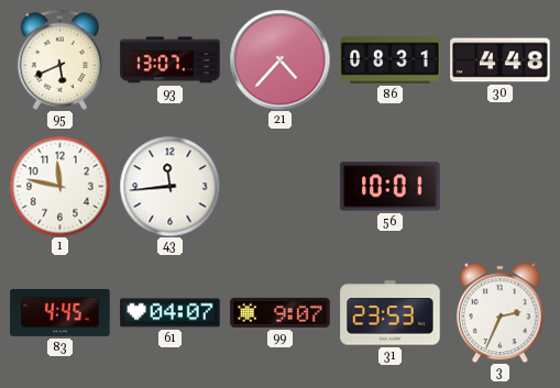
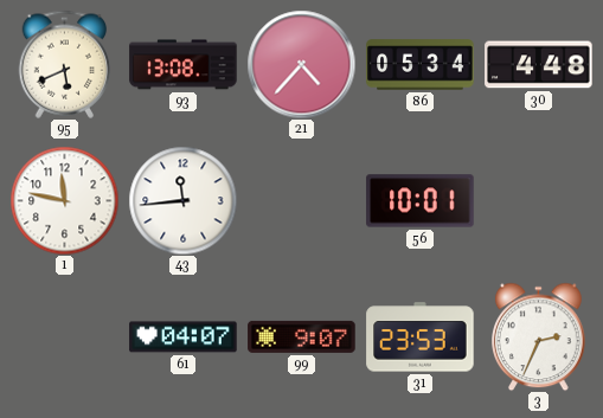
93: 13:07 -> 13:08 (184, 65)
86: 08:31 -> 05:34 (421, 65)
83: 4:45 -> none (61, 312)
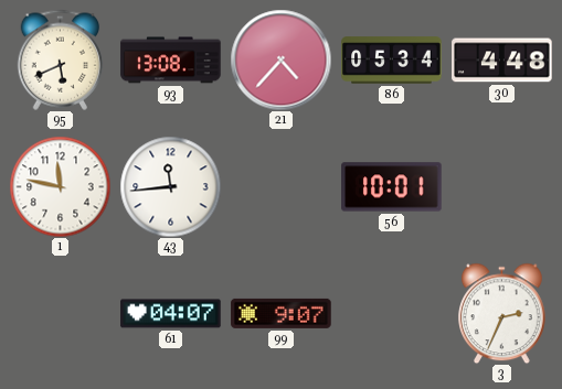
31: 23:53 -> none (421, 337)
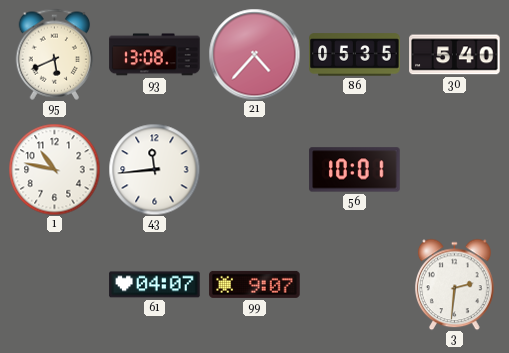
86: 05:34 -> 05:35 (355, 55)
30: 4:48 -> 5:40 (455, 55)
1: 11:47 -> 10:47 (54, 169)
3: 2:34 -> 2:31 (455, 284)
